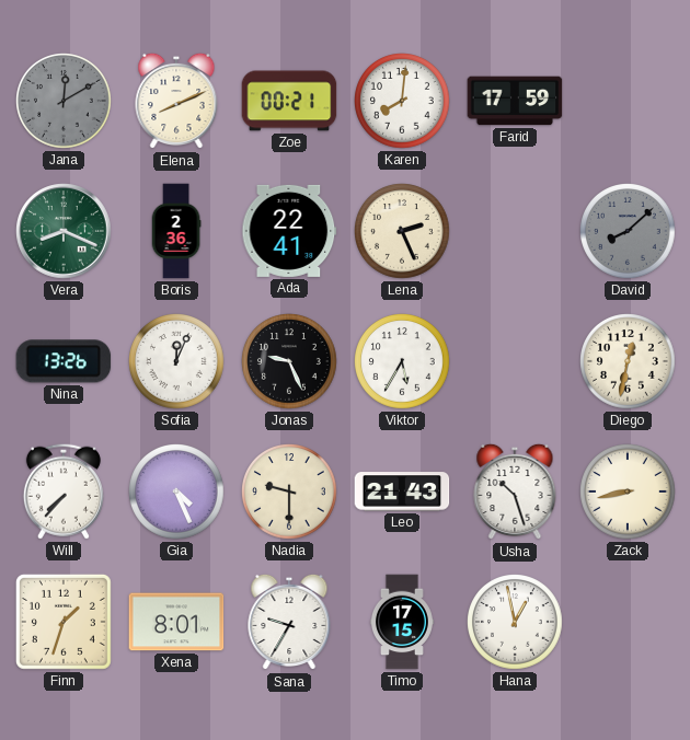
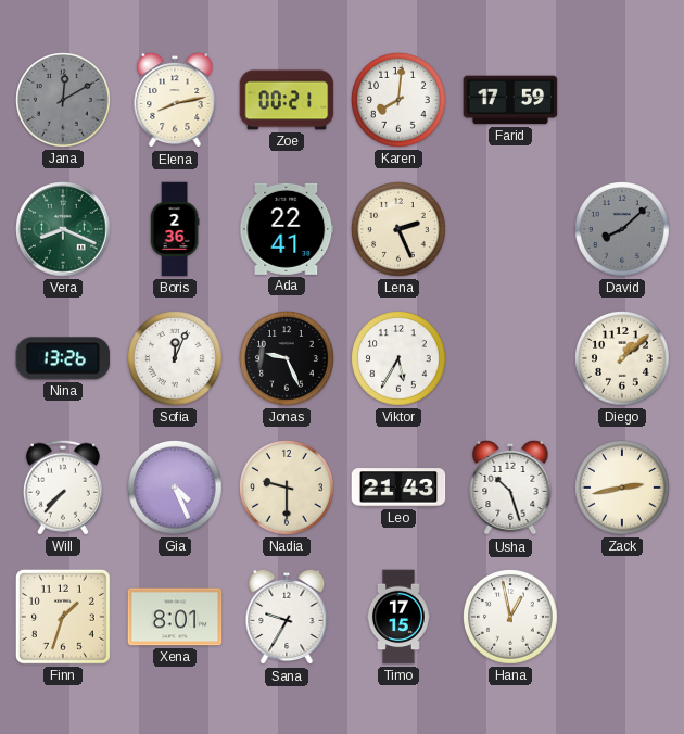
Elena: 8:11 -> 8:13 (175, 100)
Diego: 12:32 -> 1:08 (623, 359)
Zack: 8:43 -> 2:43 (623, 489)
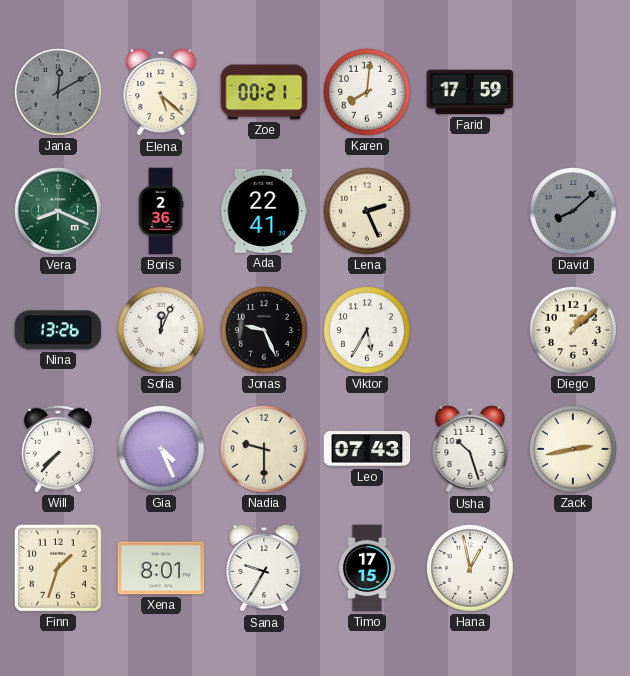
Elena: 8:13 -> 5:22 (161, 92)
Leo: 21:43 -> 07:43 (367, 449)
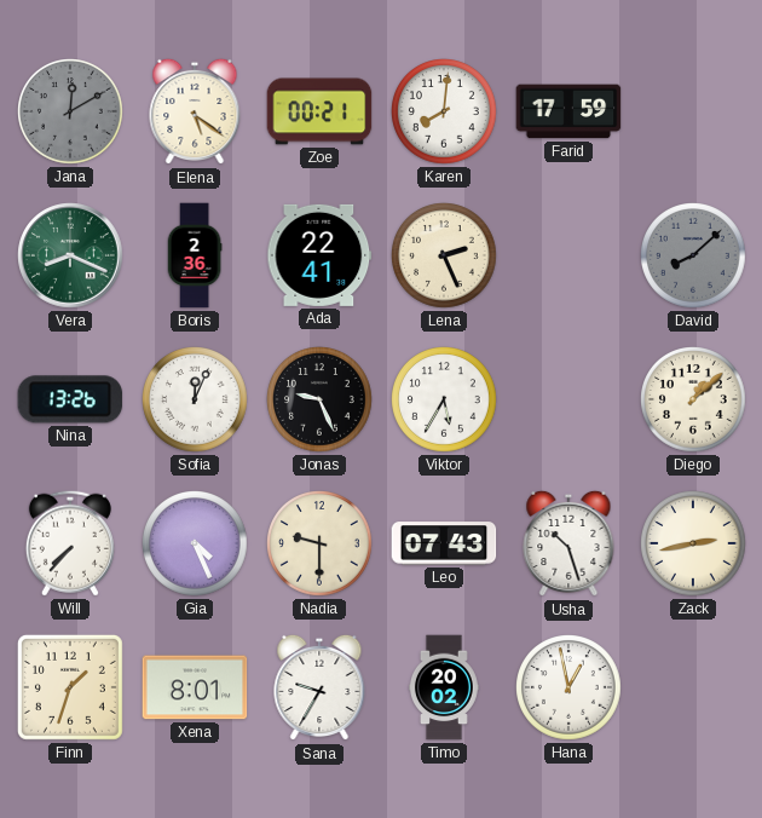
Elena: 5:22 -> 5:21 (195, 111)
Timo: 17:15 -> 20:02 (445, 687)
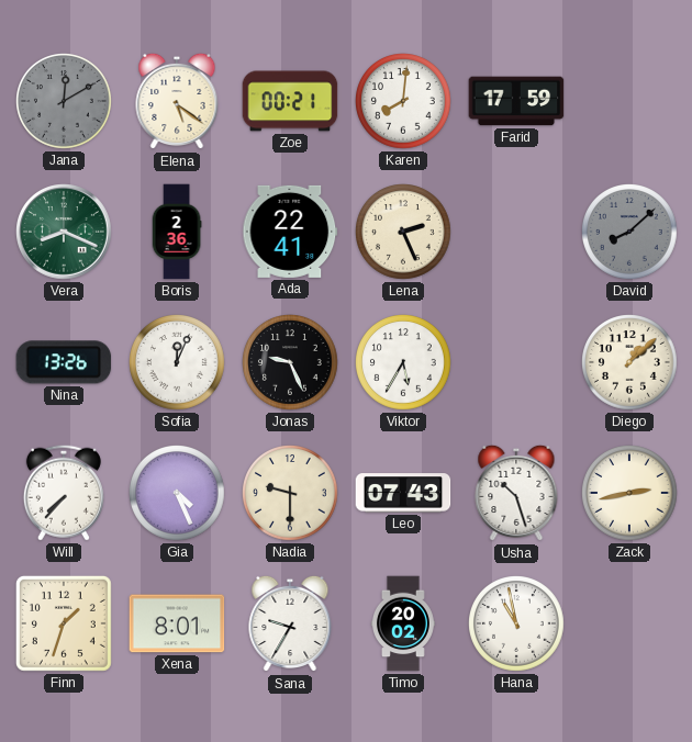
Hana: 12:58 -> 10:58 (517, 625)
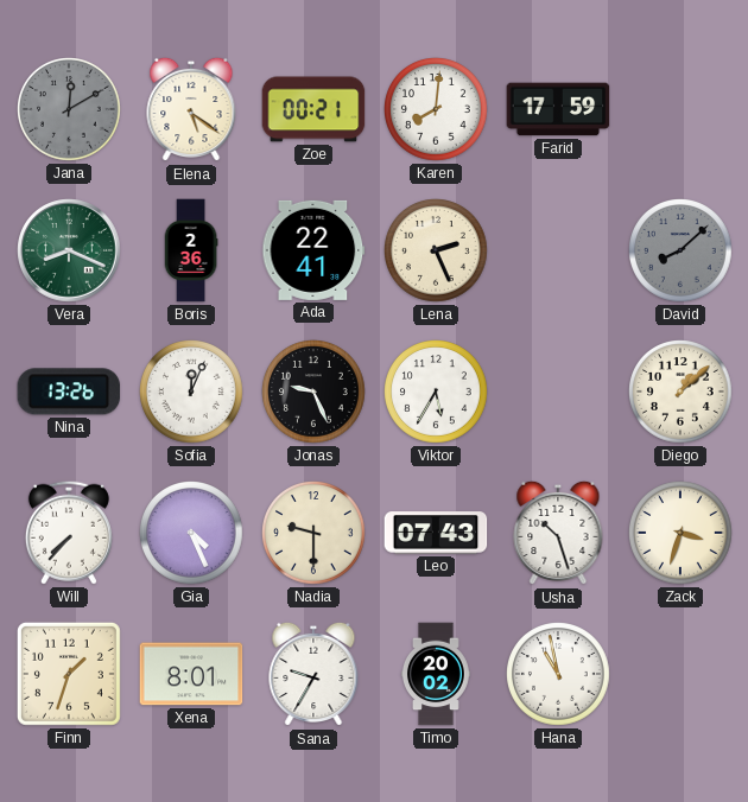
Zack: 2:43 -> 3:33 (682, 534)
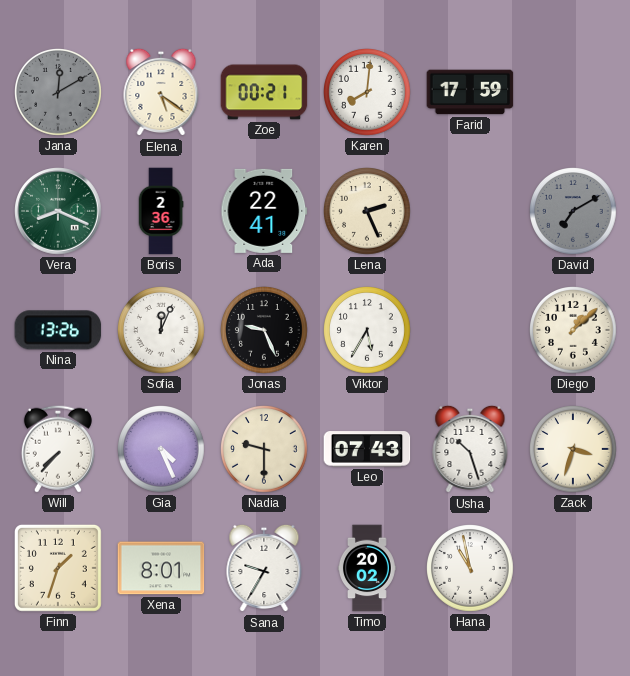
David: 8:08 -> 7:10 (574, 212)
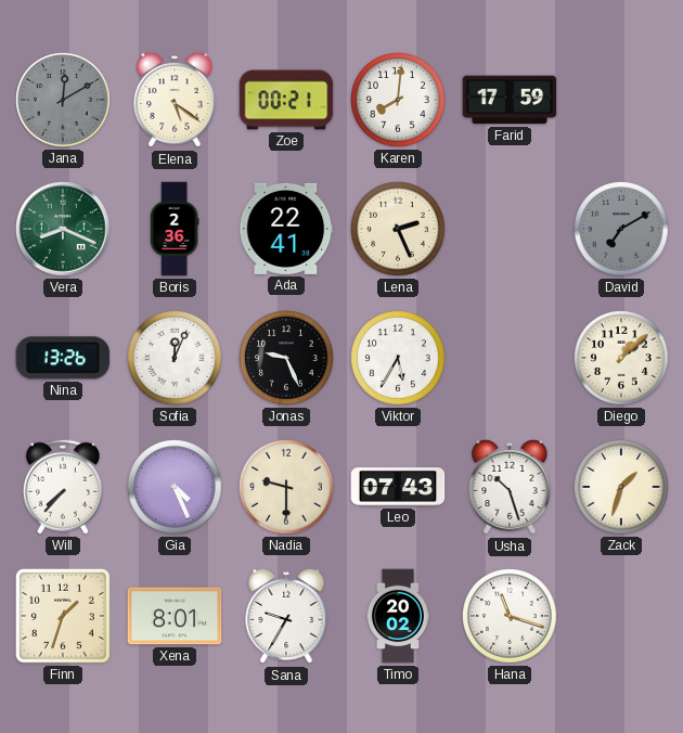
Zack: 3:33 -> 1:33 (622, 488)
Hana: 10:58 -> 11:18 (511, 617)
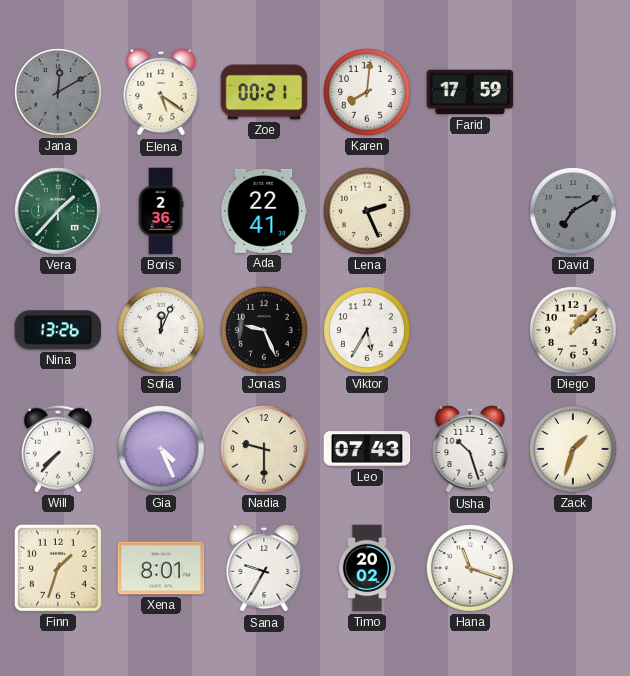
Vera: 8:19 -> 1:37 (58, 211)
